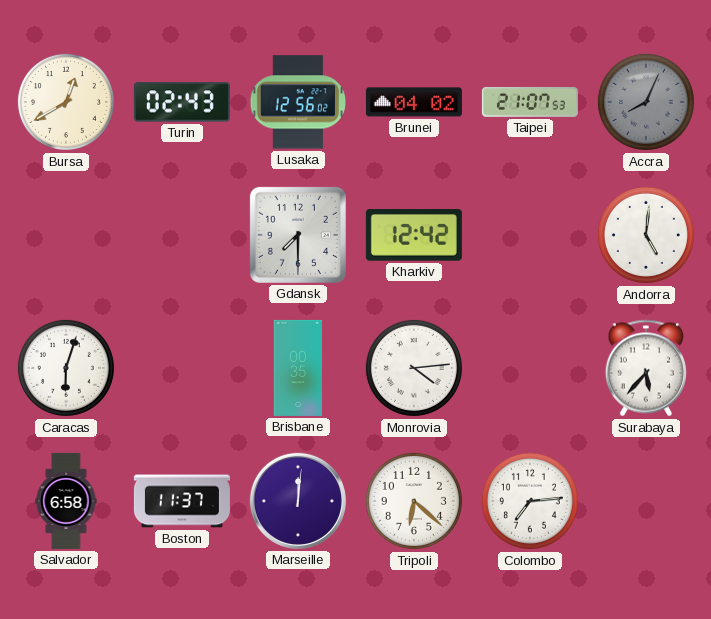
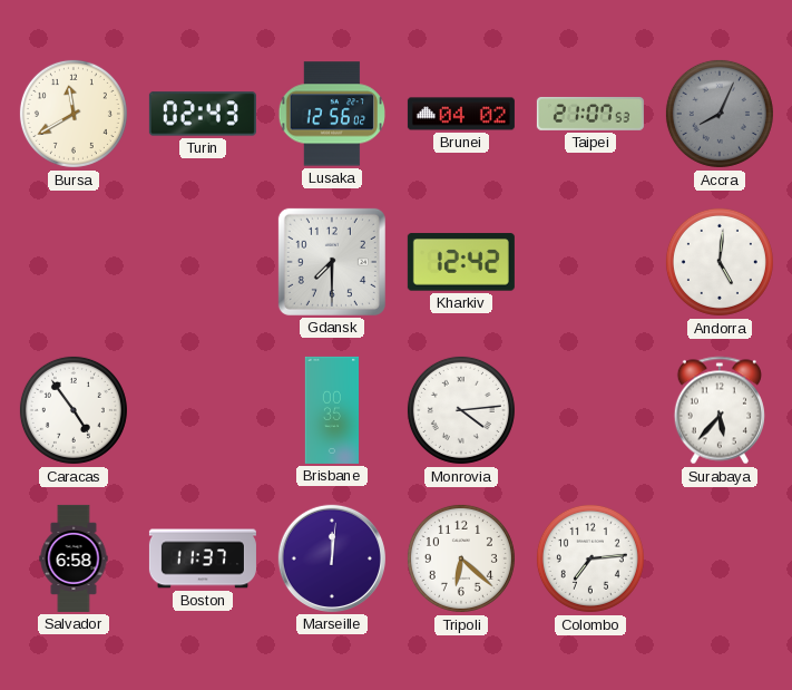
Bursa: 12:40 -> 11:40 (74, 114)
Caracas: 6:03 -> 4:54 (74, 410)
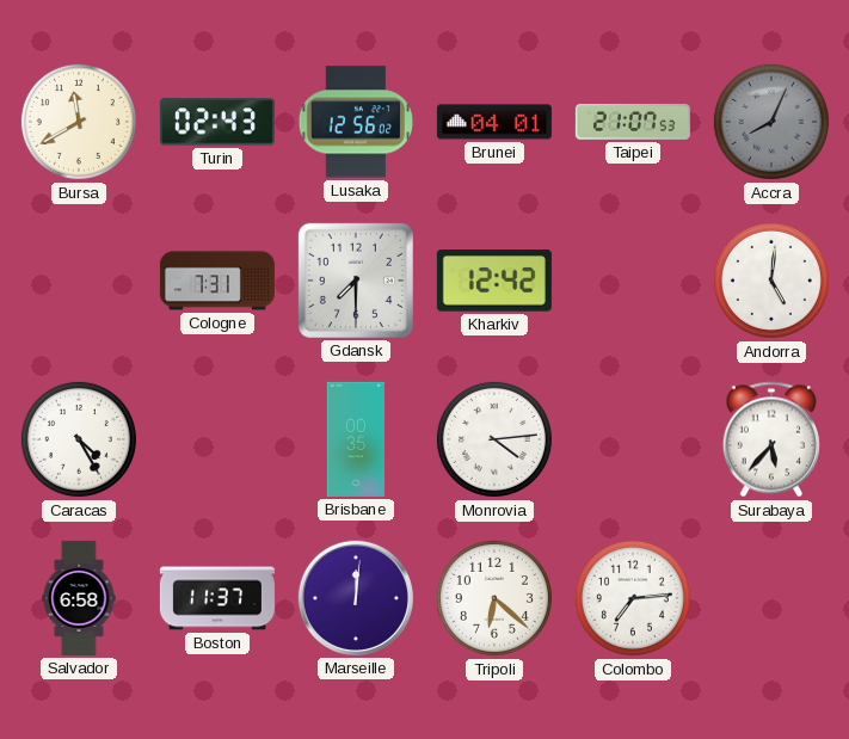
Brunei: 04:02 -> 04:01 (494, 122)
Cologne: none -> 7:31 (217, 281)
Caracas: 4:54 -> 4:25 (79, 439)
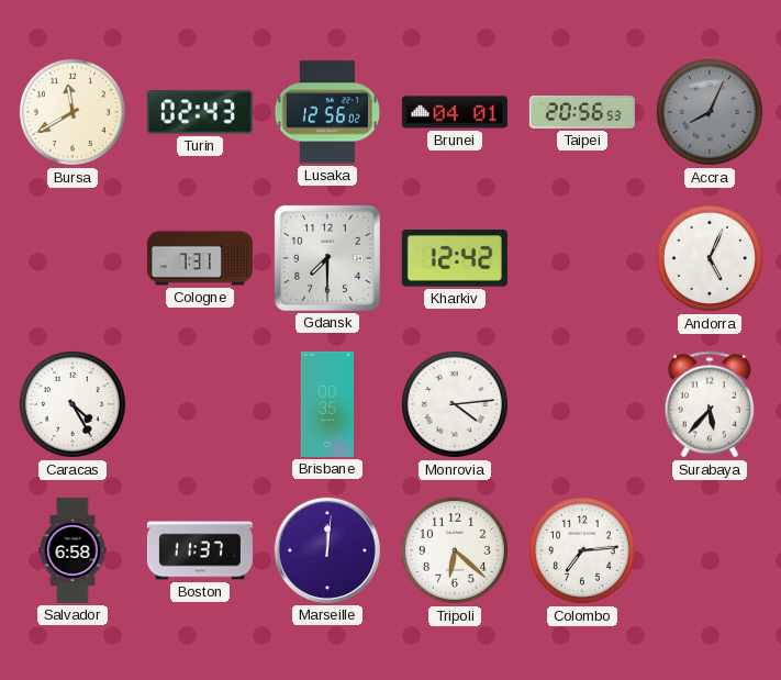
Taipei: 21:07 -> 20:56 (582, 112)
Andorra: 5:01 -> 5:04 (710, 258)
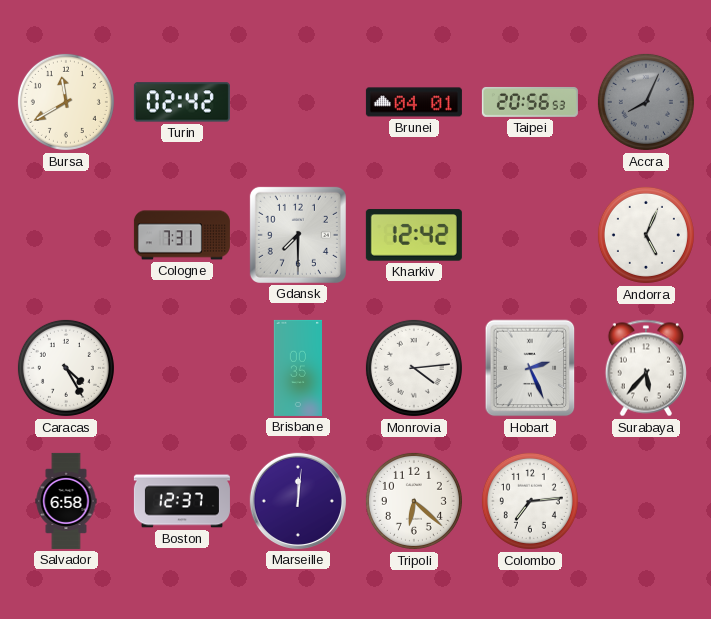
Turin: 02:43 -> 02:42 (182, 102)
Lusaka: 12:56 -> none (326, 112)
Hobart: none -> 2:26 (530, 368)
Boston: 11:37 -> 12:37 (182, 501)
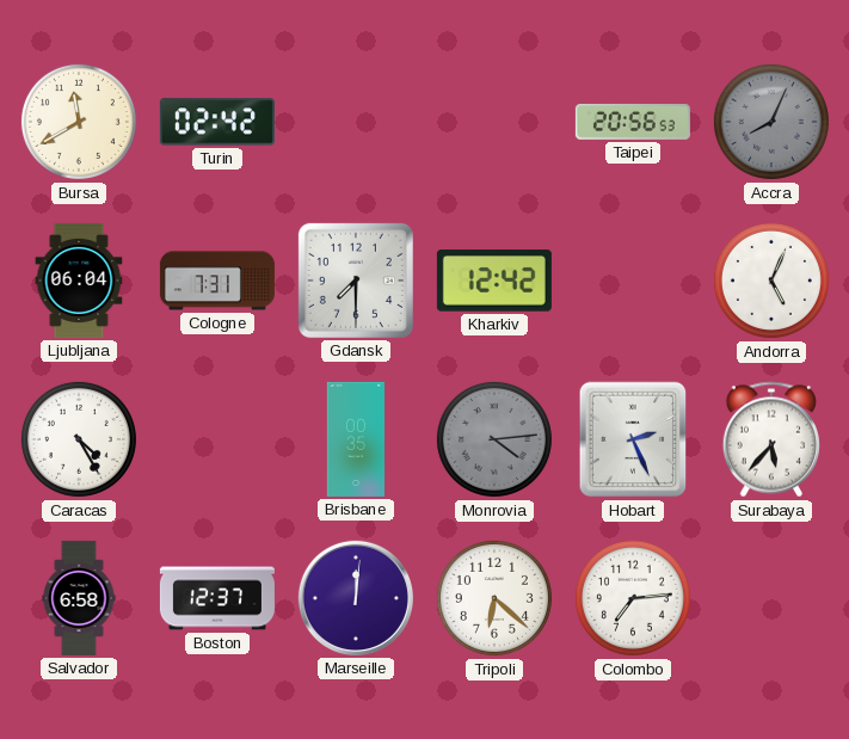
Brunei: 04:01 -> none (414, 102)
Ljubljana: none -> 06:04 (79, 281)
Monrovia dial: white -> grey (494, 439)
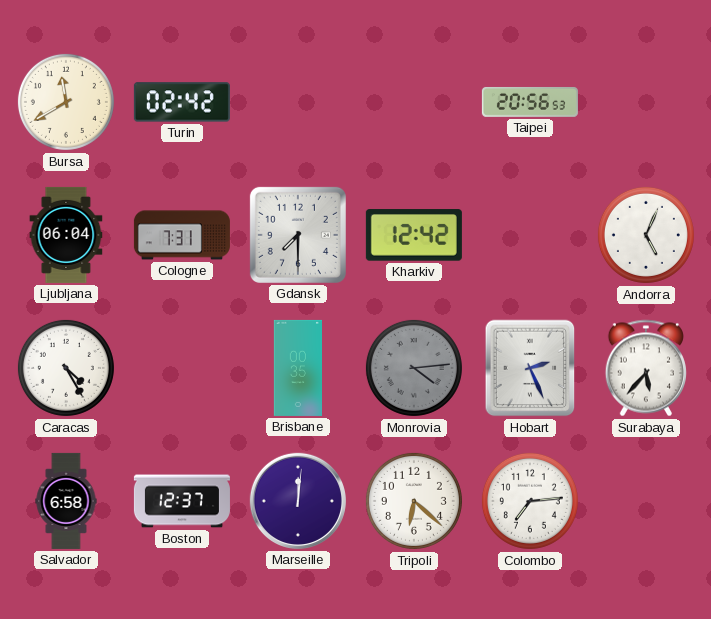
Accra: 8:04 -> none (771, 122)
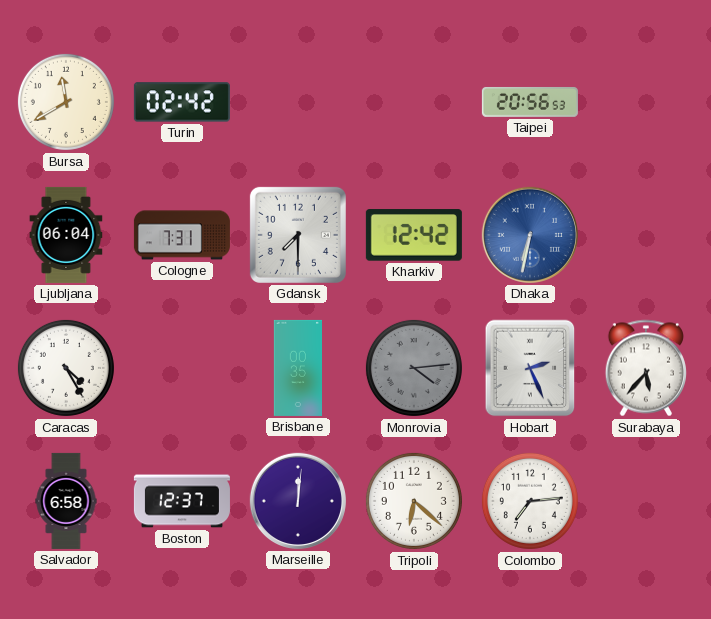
Dhaka: none -> 6:32 (530, 235)
Andorra: 5:04 -> none (646, 235)
